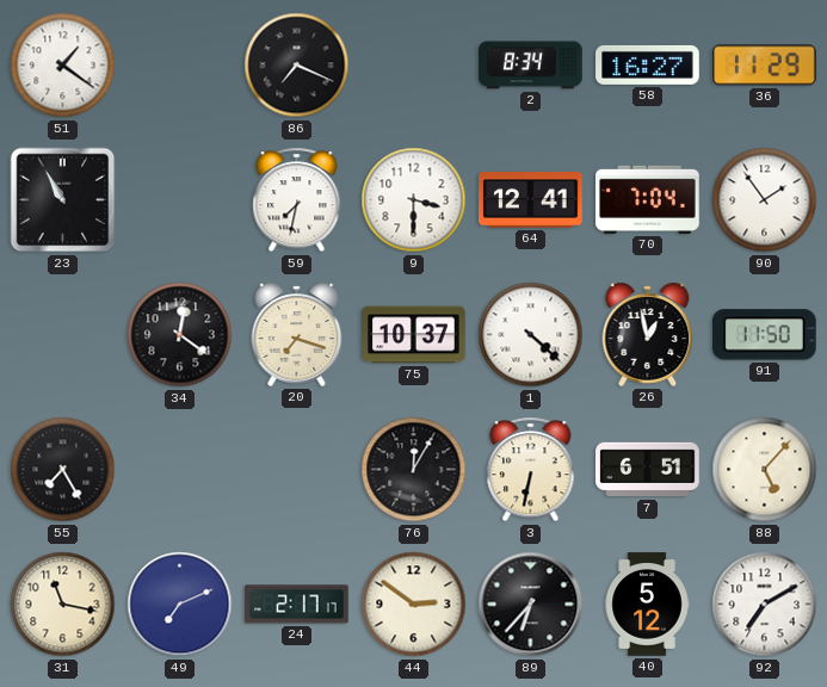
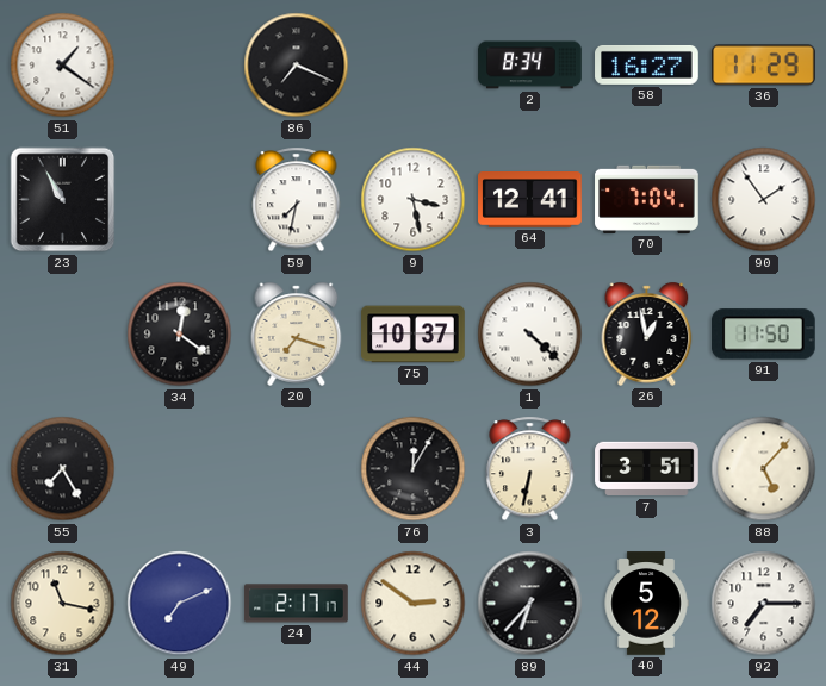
9: 3:30 -> 3:28 (414, 200)
7: 6:51 -> 3:51 (647, 469)
92: 7:10 -> 7:15 (764, 604)
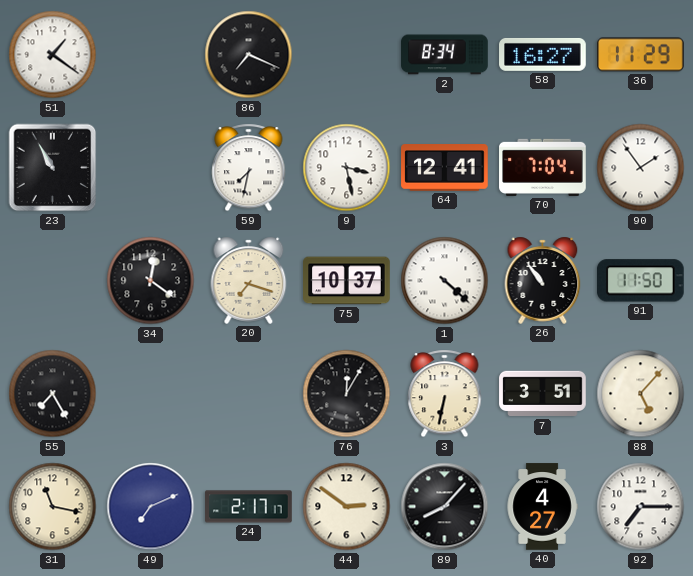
26: 12:58 -> 10:54 (543, 280)
89: 6:37 -> 8:07 (445, 507)
40: 5:12 -> 4:27 (542, 507)
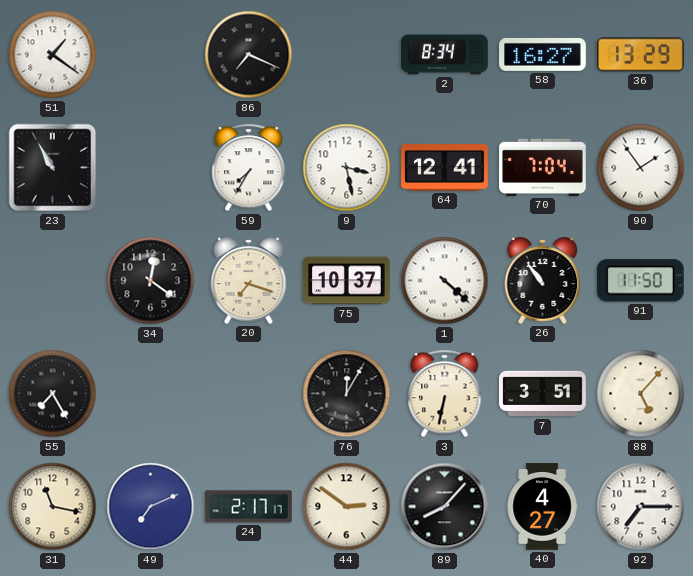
36: 11:29 -> 13:29 (641, 55)
59: 7:32 -> 7:35 (249, 168)
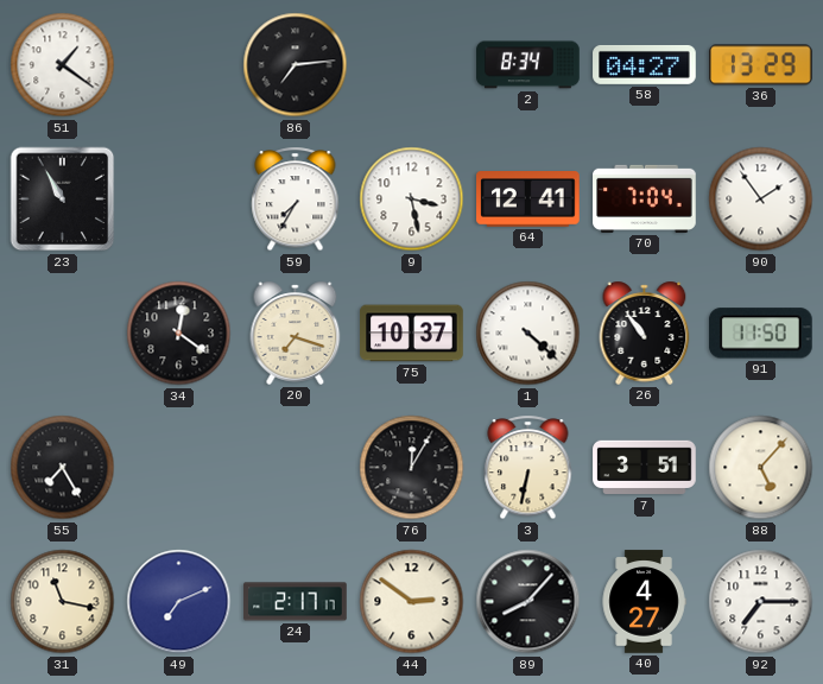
86: 7:19 -> 7:14 (296, 65)
58: 16:27 -> 04:27 (645, 64)
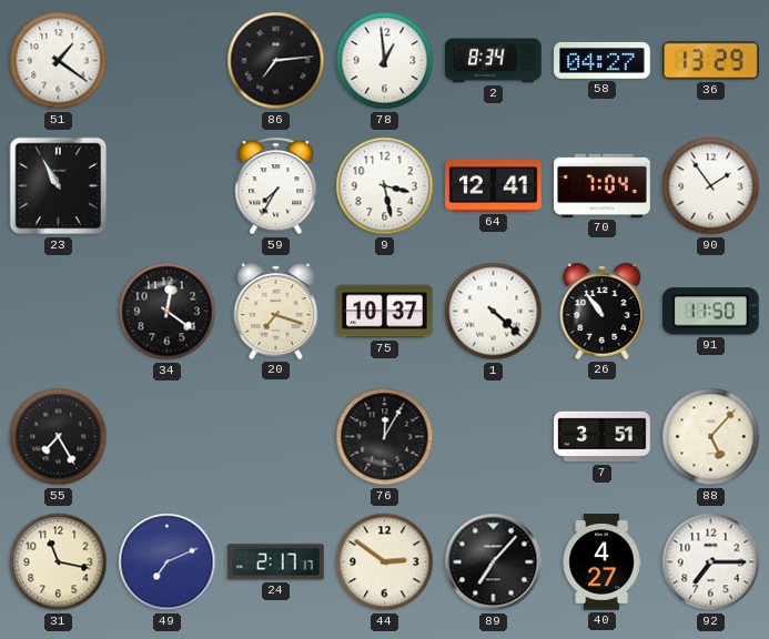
78: none -> 12:59 (385, 61)
3: 6:32 -> none (528, 468)
89: 8:07 -> 7:07 (494, 562)
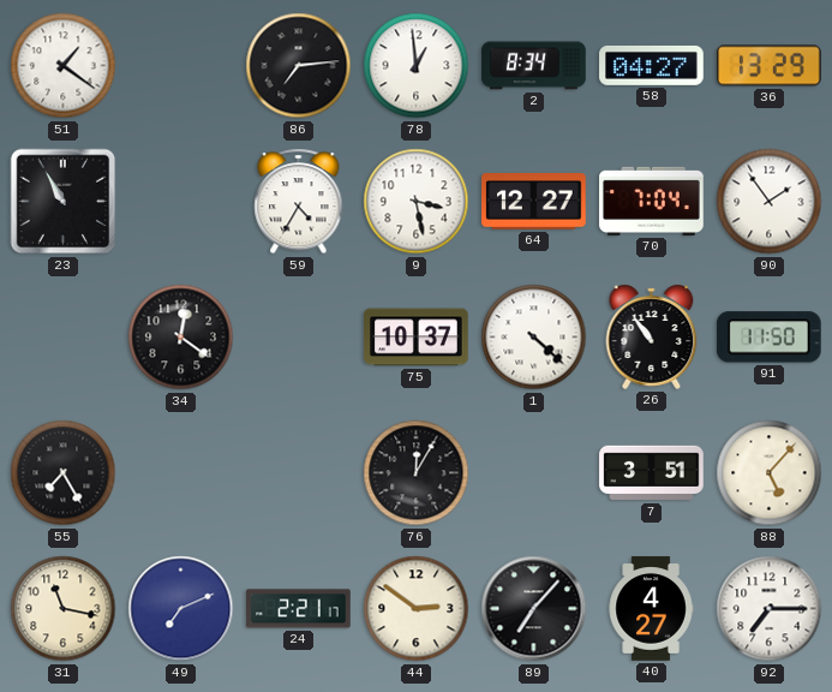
59: 7:35 -> 4:35 (299, 202)
64: 12:41 -> 12:27 (534, 202)
20: 7:18 -> none (276, 311)
24: 2:17 -> 2:21 (299, 609)
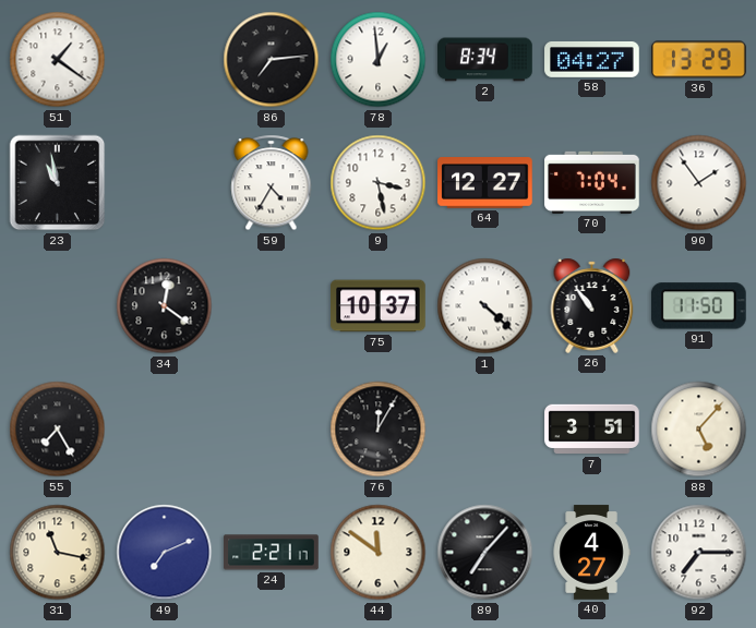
23: 10:55 -> 10:58 (58, 183)
44: 2:51 -> 11:51 (379, 553)
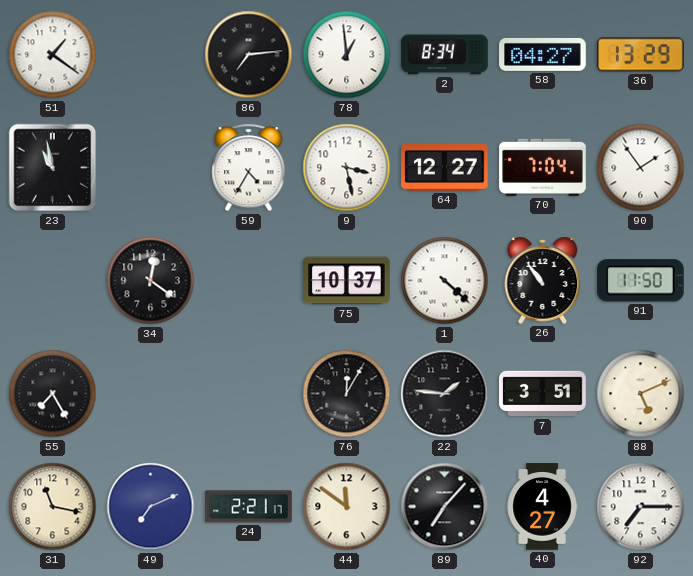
22: none -> 1:46 (445, 394)
88: 5:07 -> 5:11 (641, 394)
